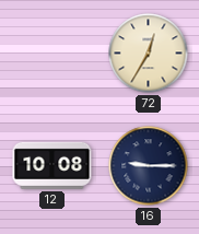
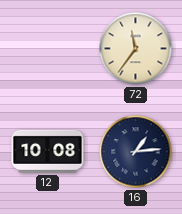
72: 12:35 -> 11:36 (136, 49)
16: 9:15 -> 1:14 (136, 152)
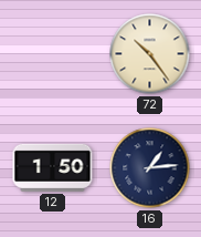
72: 11:36 -> 10:24 (150, 54)
12: 10:08 -> 1:50 (53, 167)
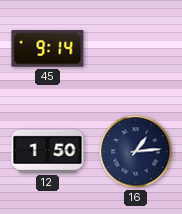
45: none -> 9:14 (48, 49)
72: 10:24 -> none (150, 54)
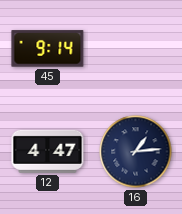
12: 1:50 -> 4:47 (48, 151)
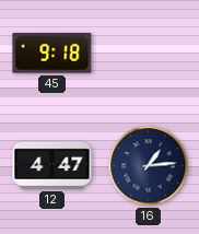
45: 9:14 -> 9:18 (52, 54)
